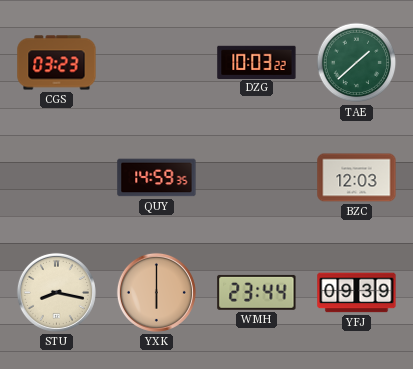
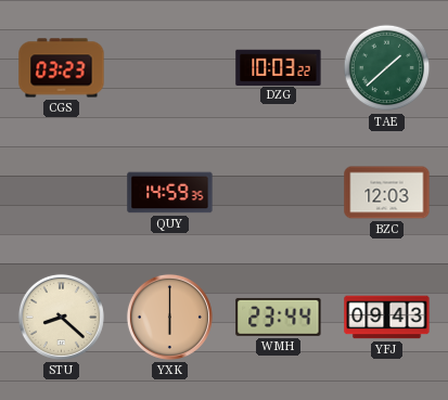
STU: 8:17 -> 8:22 (61, 317)
YFJ: 09:39 -> 09:43 (387, 318)
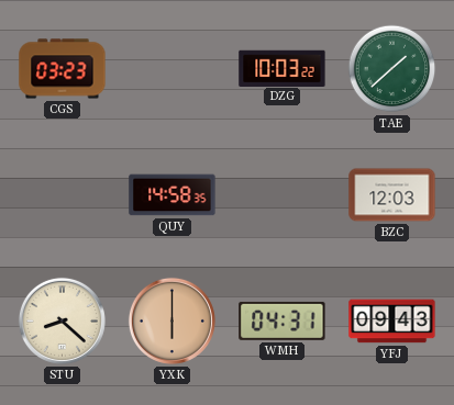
QUY: 14:59 -> 14:58 (173, 195)
WMH: 23:44 -> 04:31 (283, 320)
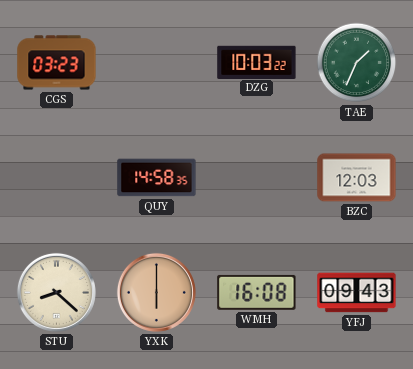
TAE: 1:38 -> 1:34 (357, 63)
WMH: 04:31 -> 16:08 (257, 292)
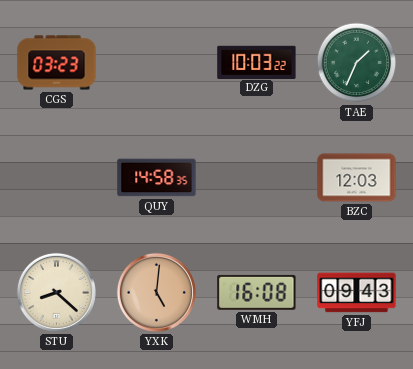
YXK: 6:00 -> 5:01 (156, 292)
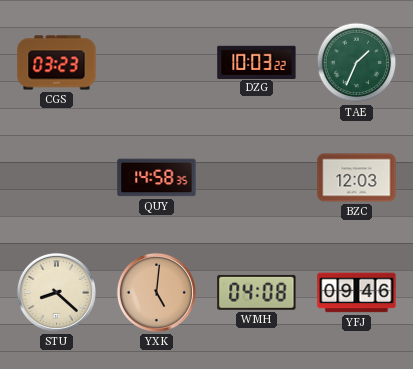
WMH: 16:08 -> 04:08 (257, 292)
YFJ: 09:43 -> 09:46 (357, 293)
